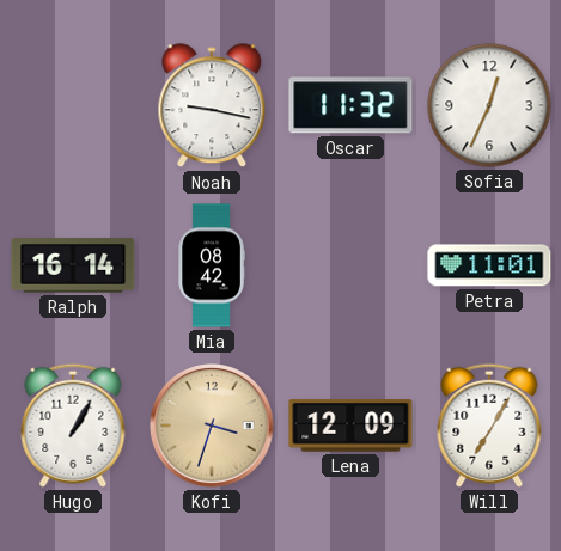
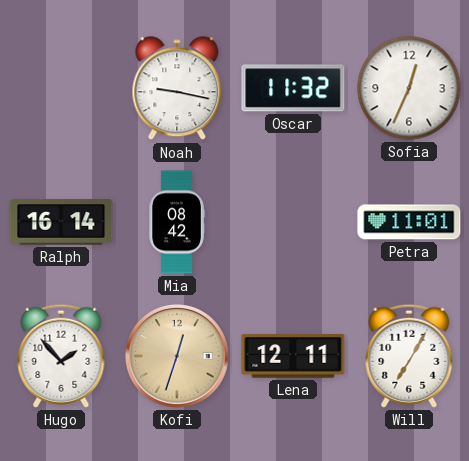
Hugo: 1:05 -> 1:53 (61, 356)
Kofi: 3:33 -> 12:33 (177, 356)
Lena: 12:09 -> 12:11 (293, 356)
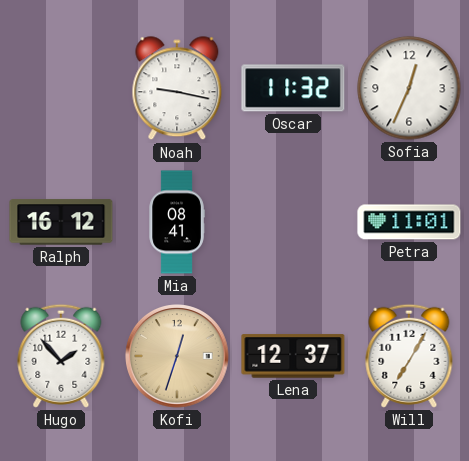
Ralph: 16:14 -> 16:12 (61, 222)
Mia: 08:42 -> 08:41 (177, 222)
Lena: 12:11 -> 12:37 (293, 356)
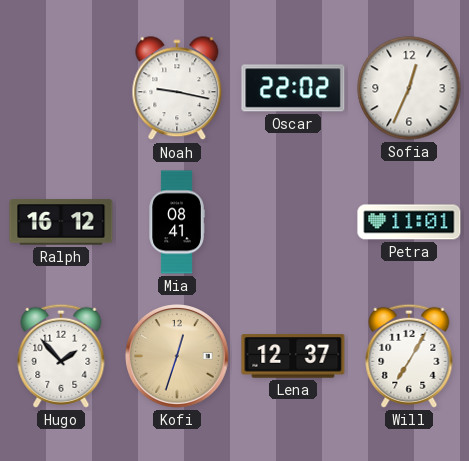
Oscar: 11:32 -> 22:02 (293, 88)
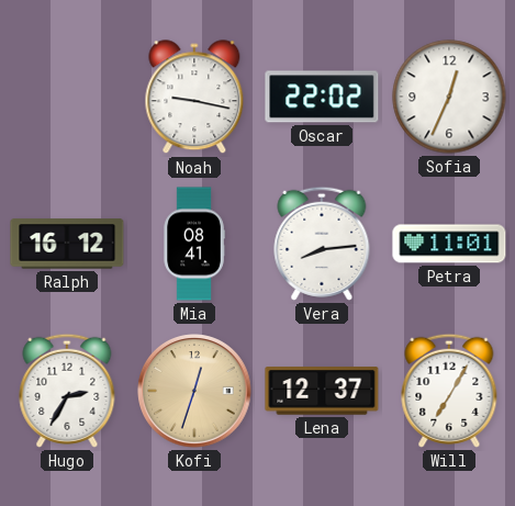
Vera: none -> 8:14 (322, 244)
Hugo: 1:53 -> 2:35 (67, 391)
